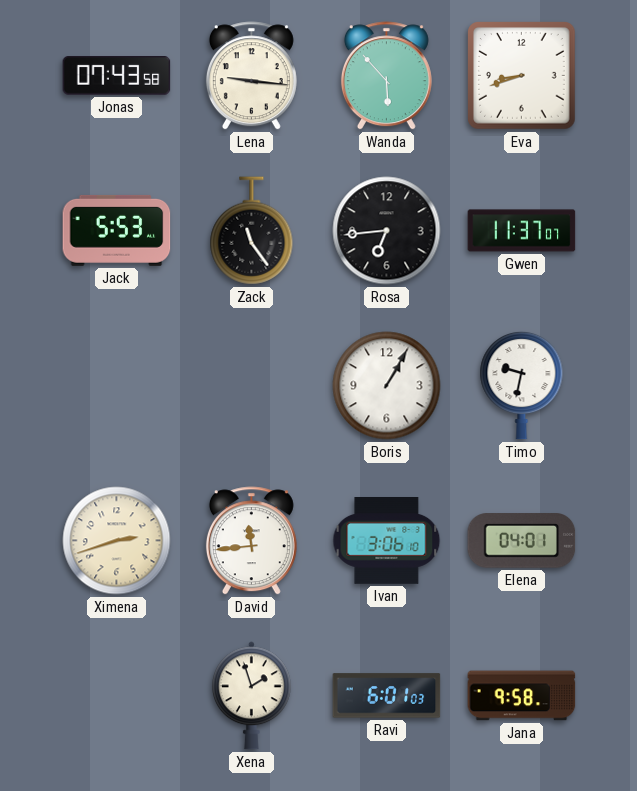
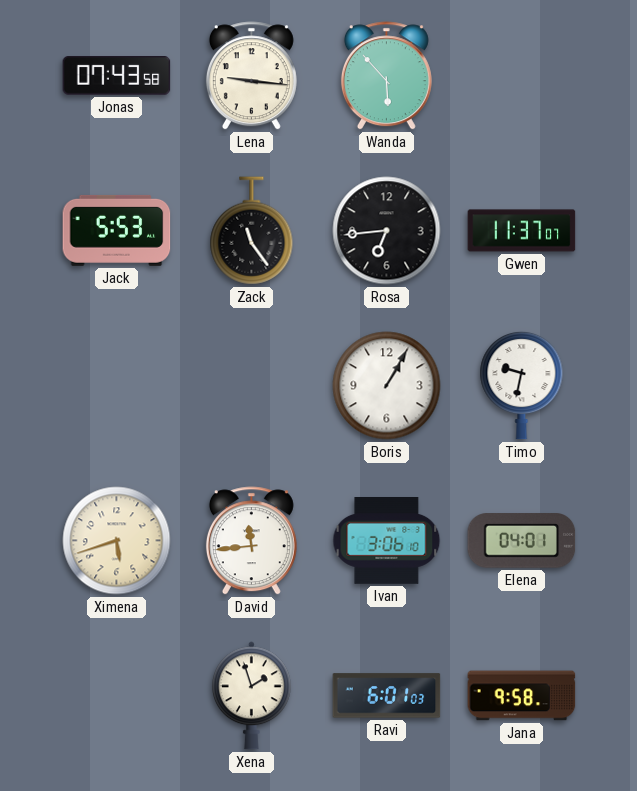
Eva: 8:42 -> none (522, 76)
Ximena: 2:42 -> 5:42 (117, 541)
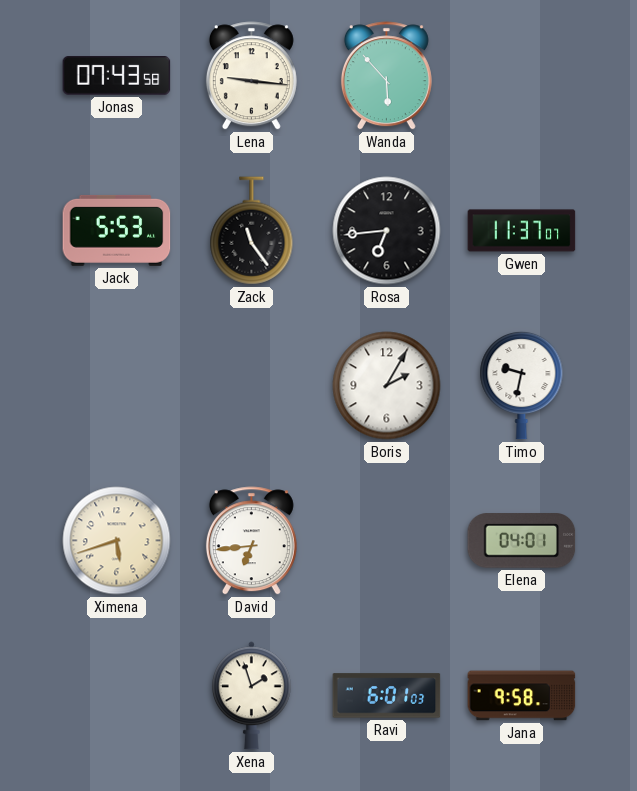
Boris: 1:05 -> 2:05 (387, 386)
David: 11:44 -> 6:44 (251, 541)
Ivan: 3:06 -> none (387, 541)
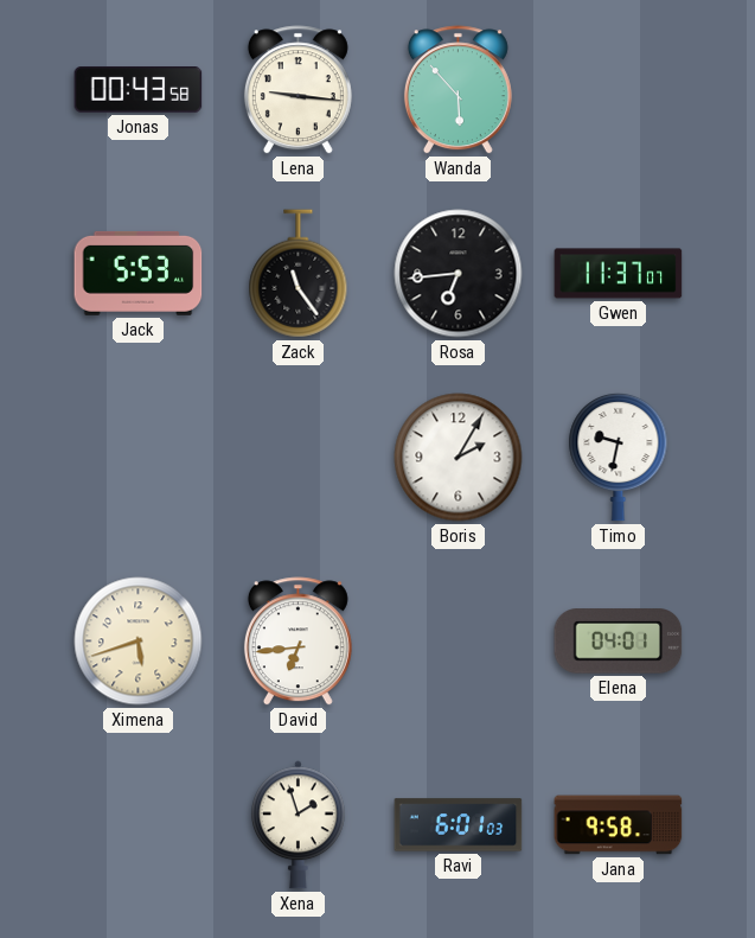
Jonas: 07:43 -> 00:43 (139, 90)
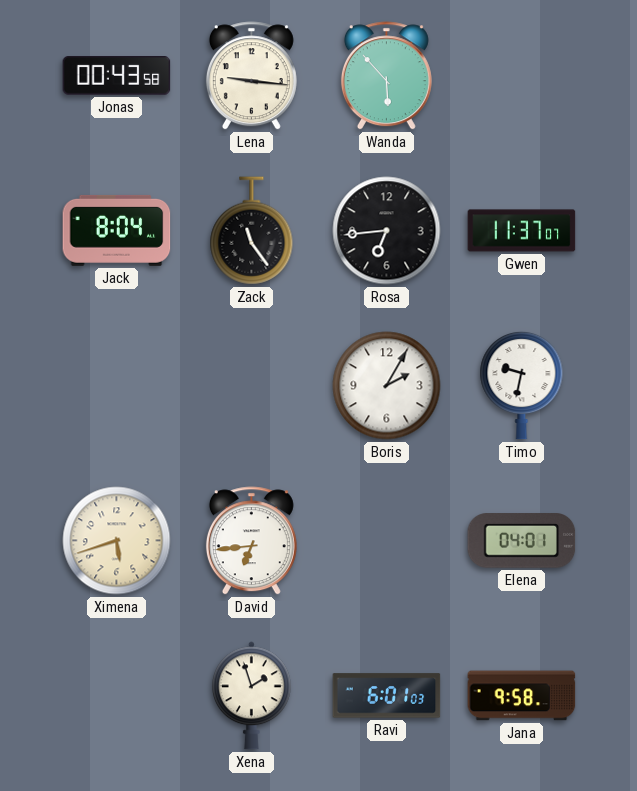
Jack: 5:53 -> 8:04 (117, 230)
